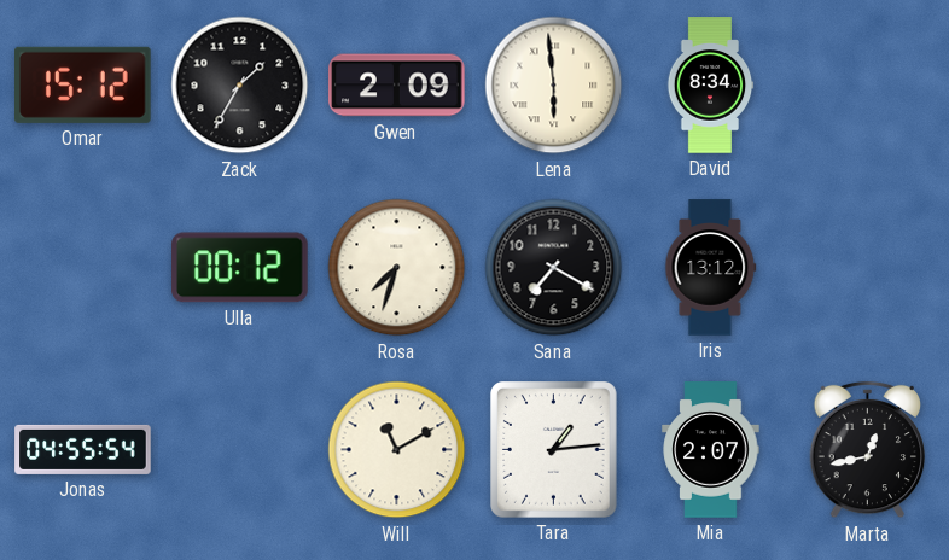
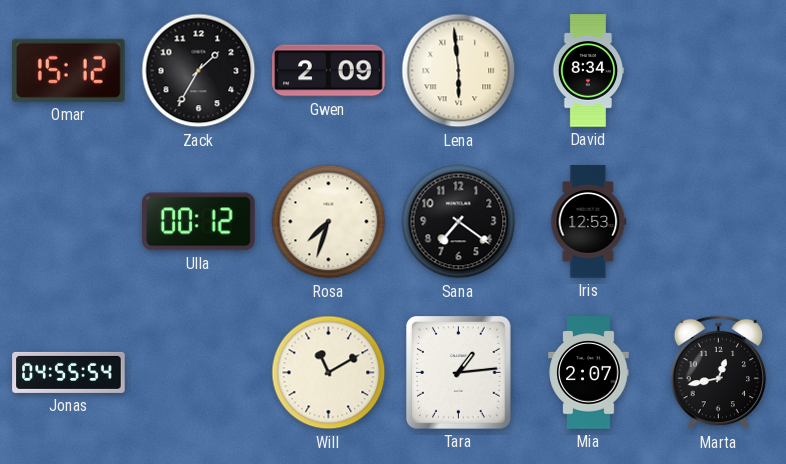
Sana: 7:20 -> 7:21 (459, 222)
Iris: 13:12 -> 12:53 (589, 222)
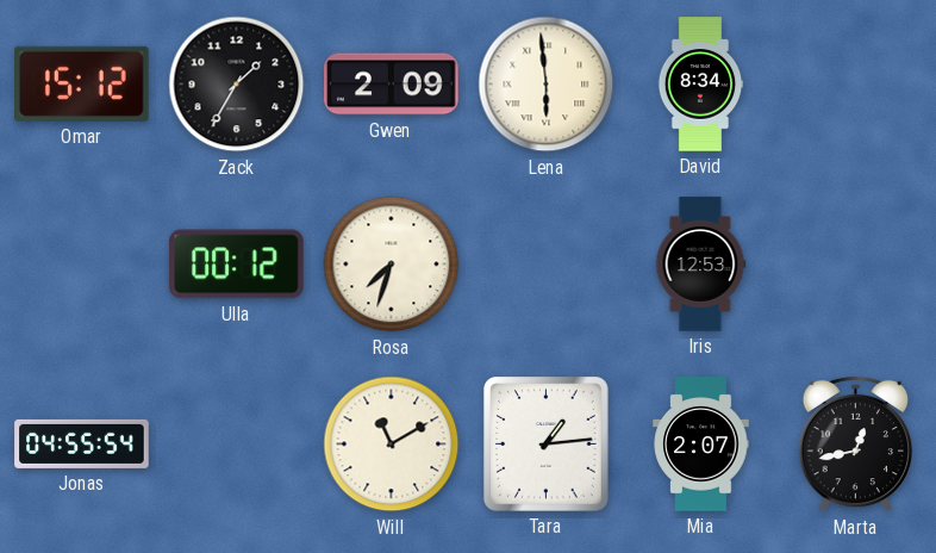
Sana: 7:21 -> none (459, 222)
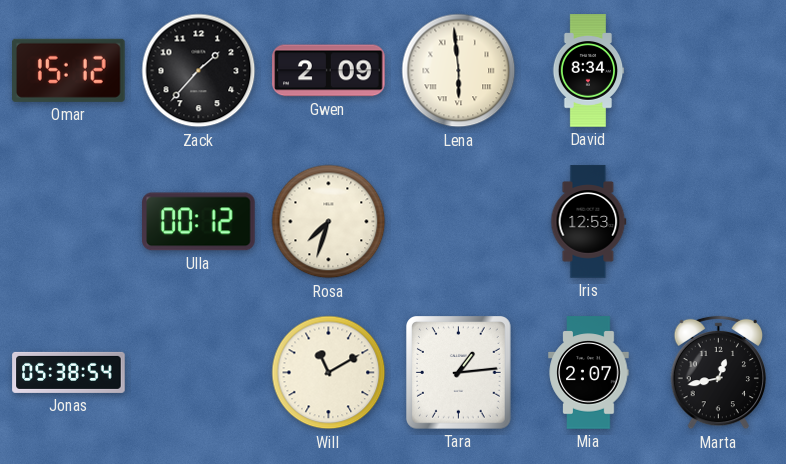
Zack: 1:35 -> 1:37 (199, 71)
Jonas: 04:55 -> 05:38 (69, 372)
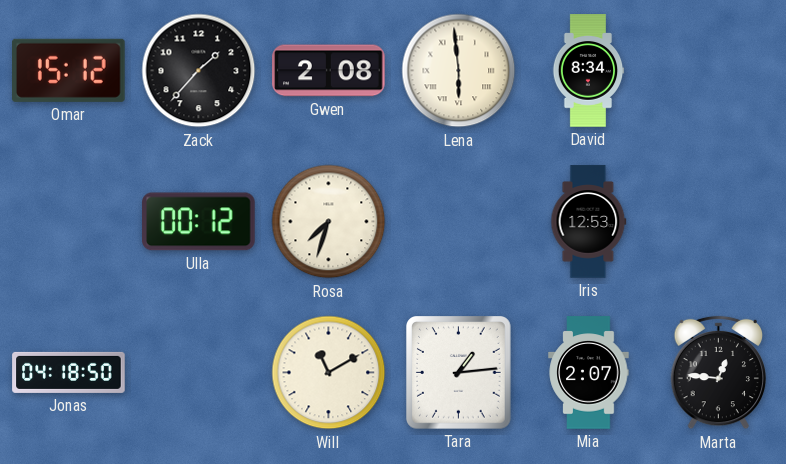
Gwen: 2:09 -> 2:08 (329, 71)
Jonas: 05:38 -> 04:18 (69, 372)
Marta: 12:43 -> 12:46 (719, 373)
